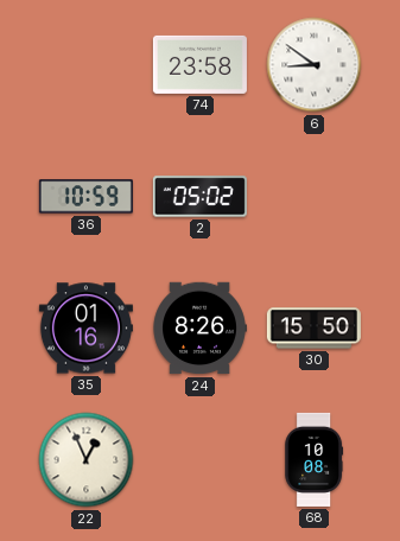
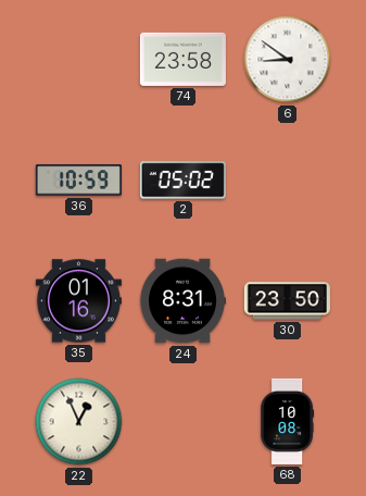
24: 8:26 -> 8:31 (182, 301)
30: 15:50 -> 23:50 (287, 301)
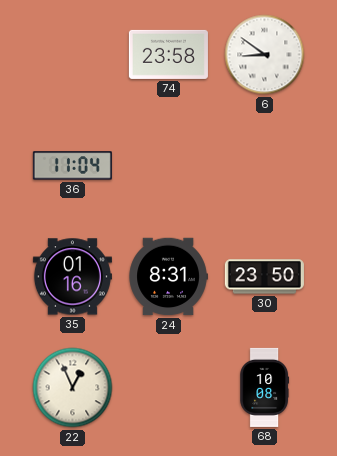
36: 10:59 -> 11:04 (72, 166)
2: 05:02 -> none (182, 181)
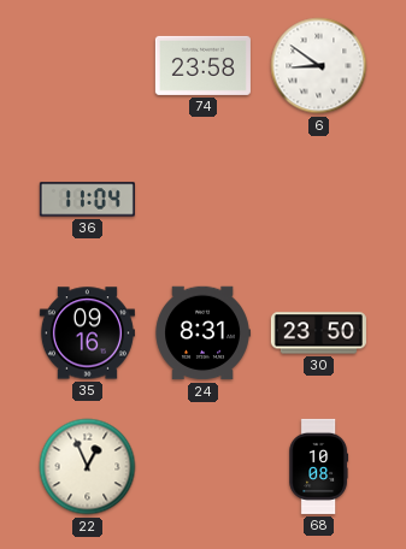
35: 01:16 -> 09:16 (87, 333)
